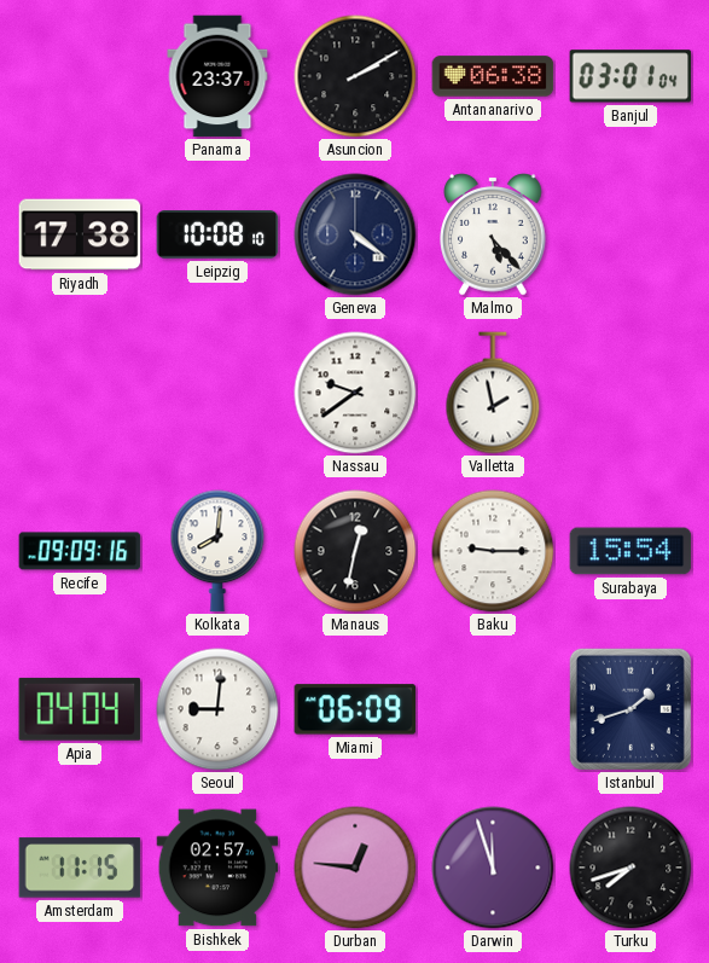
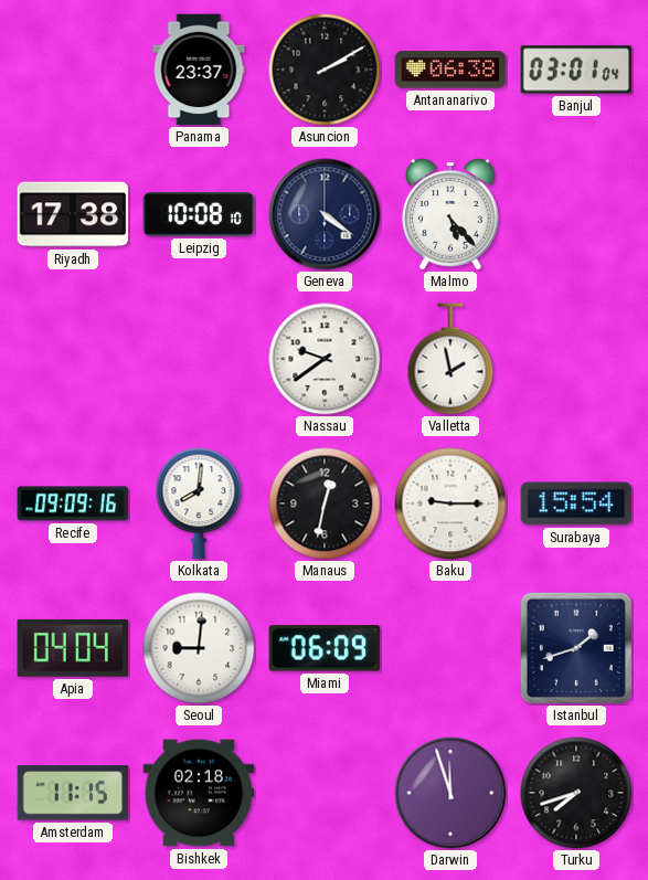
Bishkek: 02:57 -> 02:18 (199, 793)
Durban: 12:46 -> none (355, 868)
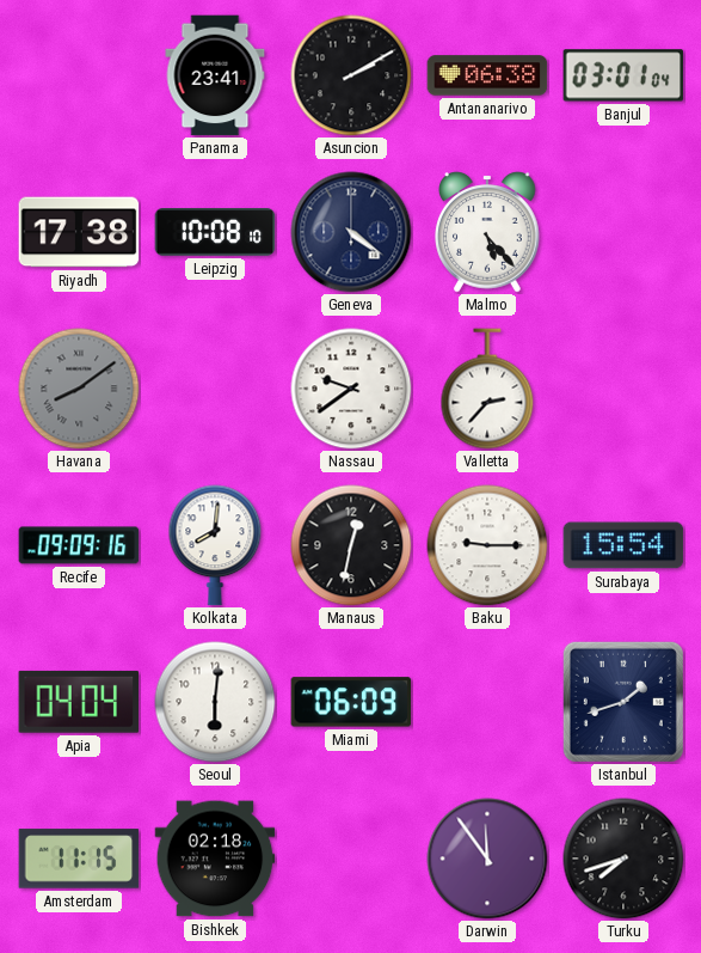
Panama: 23:37 -> 23:41 (215, 75)
Havana: none -> 8:09 (79, 389)
Valletta: 1:58 -> 2:37 (487, 389)
Seoul: 9:01 -> 6:01 (215, 702)
Darwin: 11:57 -> 11:54 (487, 859)
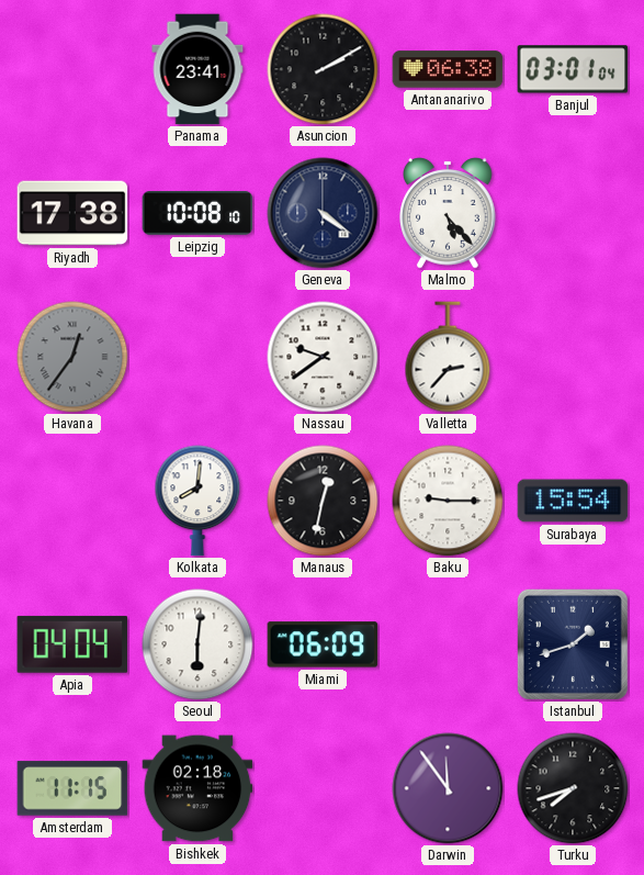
Havana: 8:09 -> 12:36 (72, 357)
Recife: 09:09 -> none (79, 545)
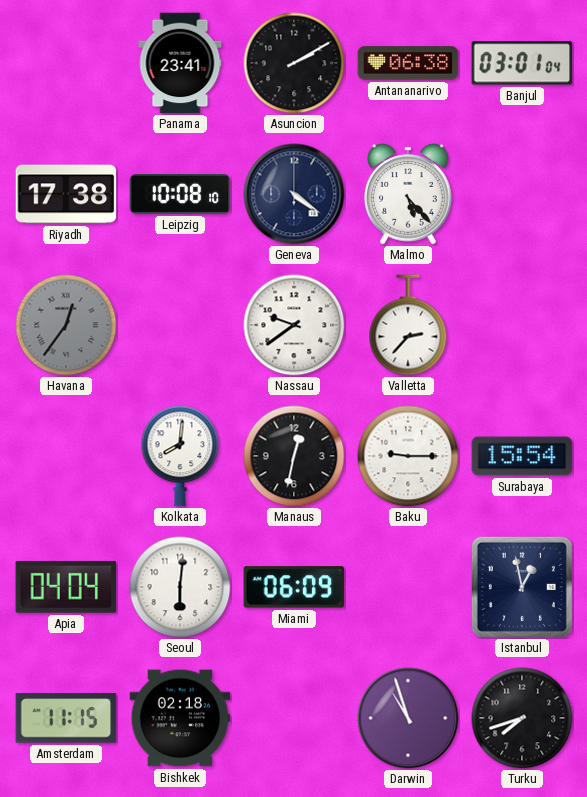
Istanbul: 1:42 -> 12:58 (522, 587)
Darwin: 11:54 -> 10:57 (408, 718)
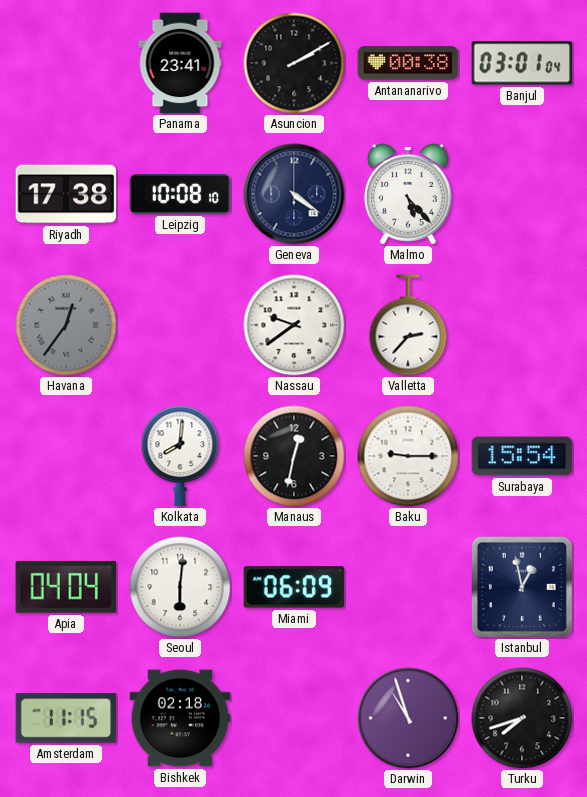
Antananarivo: 06:38 -> 00:38 (408, 63)
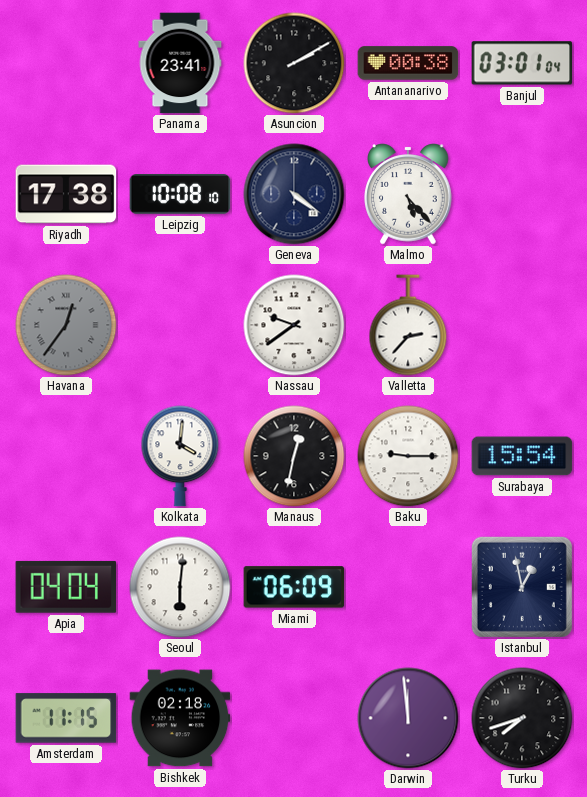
Kolkata: 8:01 -> 4:01 (180, 456)
Darwin: 10:57 -> 11:59 (408, 718)
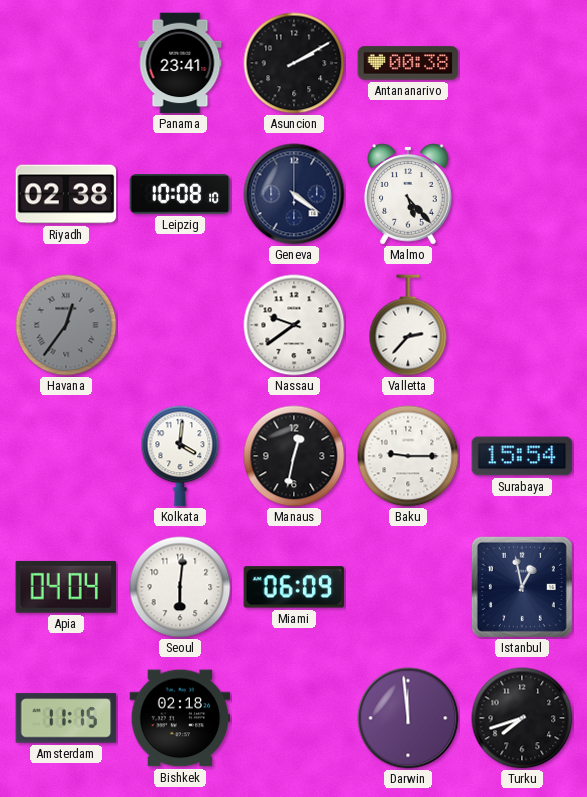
Banjul: 03:01 -> none (522, 63)
Riyadh: 17:38 -> 02:38 (66, 194)
